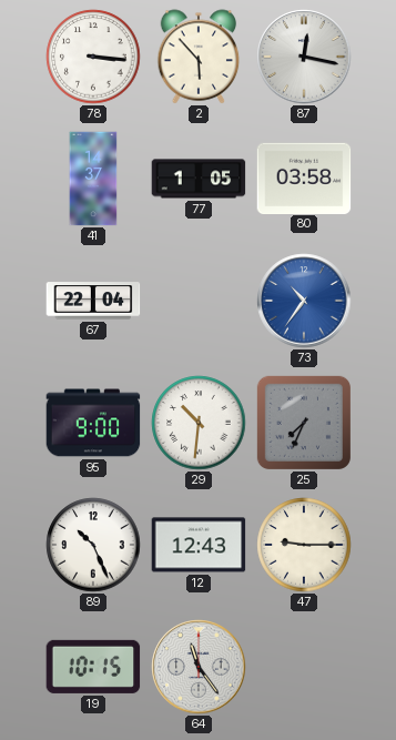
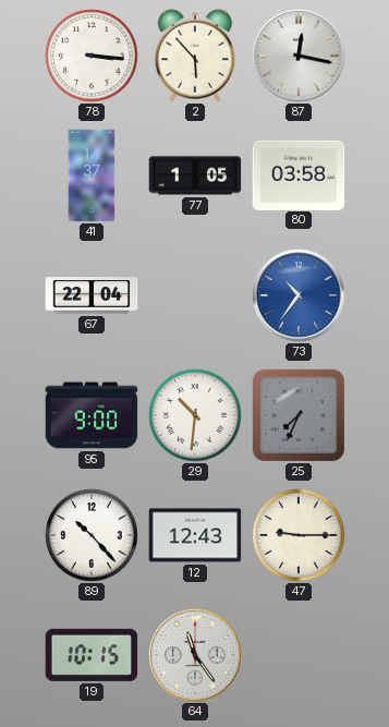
89: 10:26 -> 10:23 (92, 535)
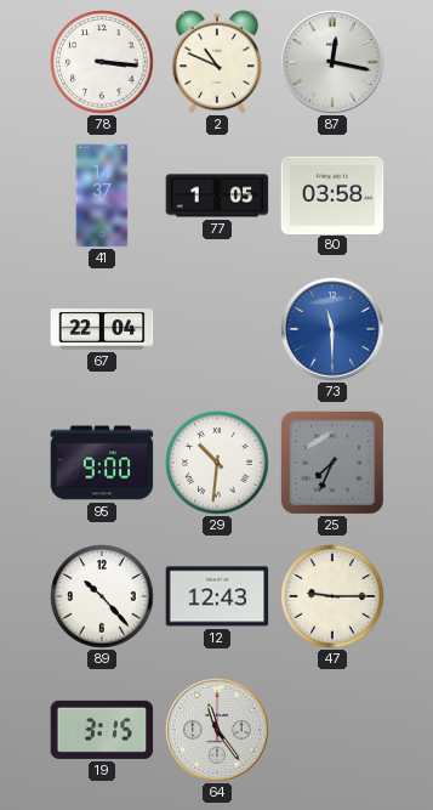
2: 5:53 -> 10:49 (217, 62)
73: 10:36 -> 11:30 (332, 329)
19: 10:15 -> 3:15 (102, 730)
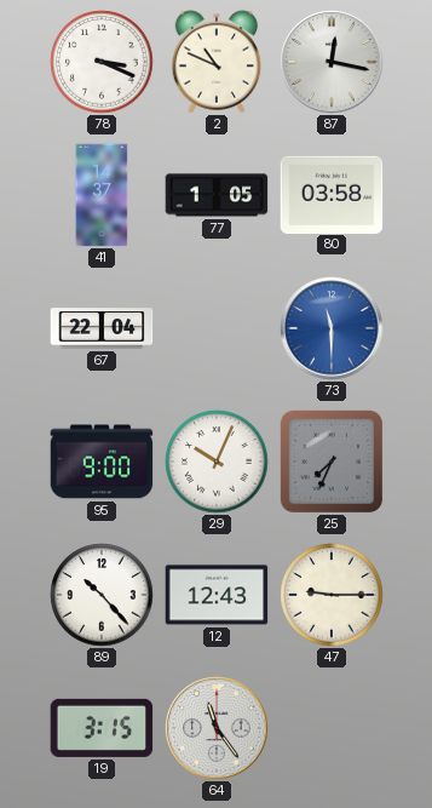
78: 3:16 -> 3:19 (102, 62)
29: 10:31 -> 10:04 (217, 462)
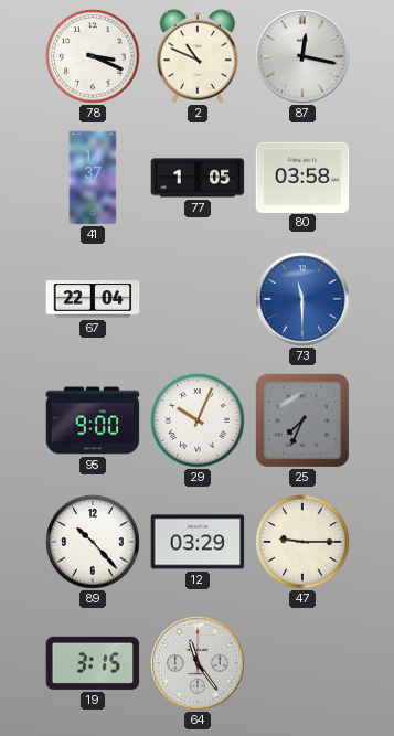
12: 12:43 -> 03:29 (198, 542)
